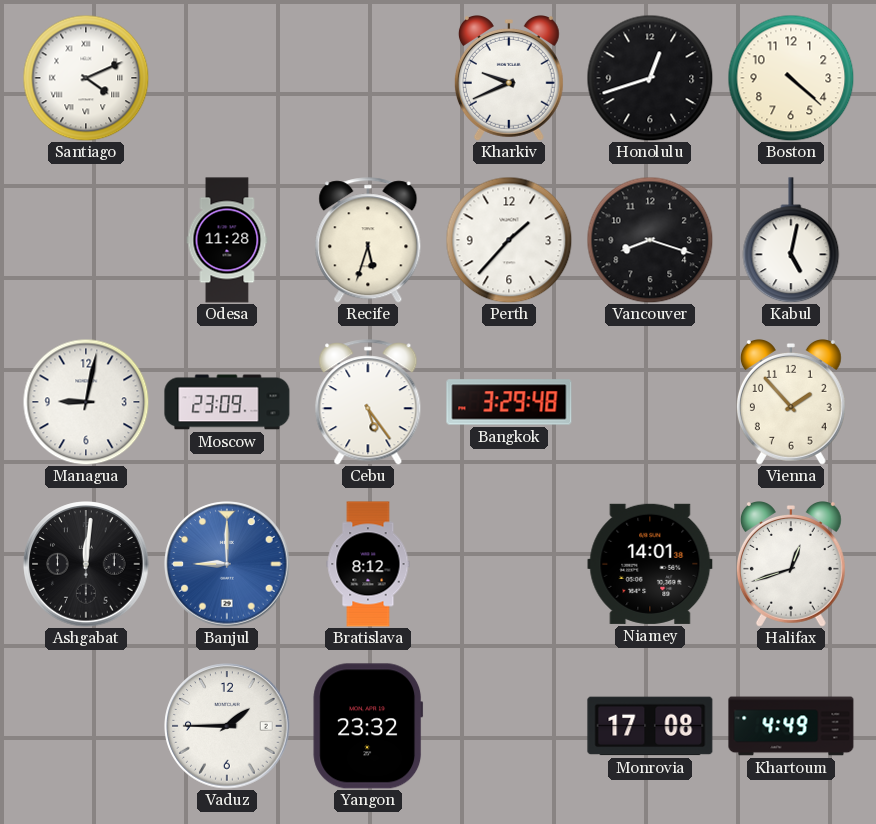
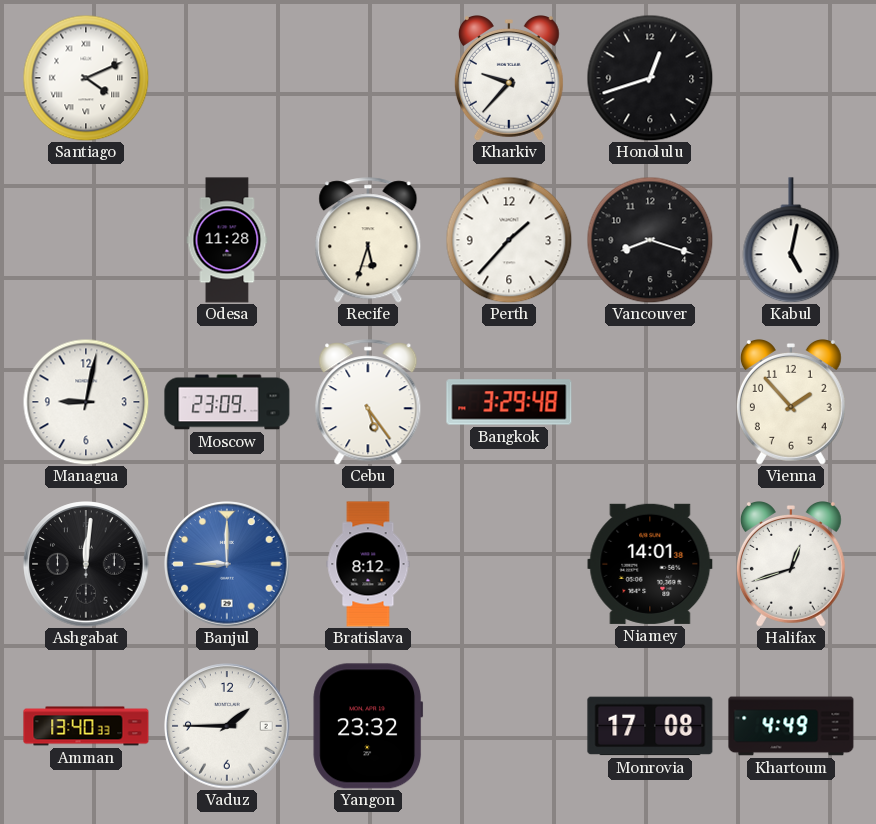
Kharkiv: 9:41 -> 9:37 (509, 79)
Boston: 4:22 -> none (791, 78)
Amman: none -> 13:40 (86, 726)
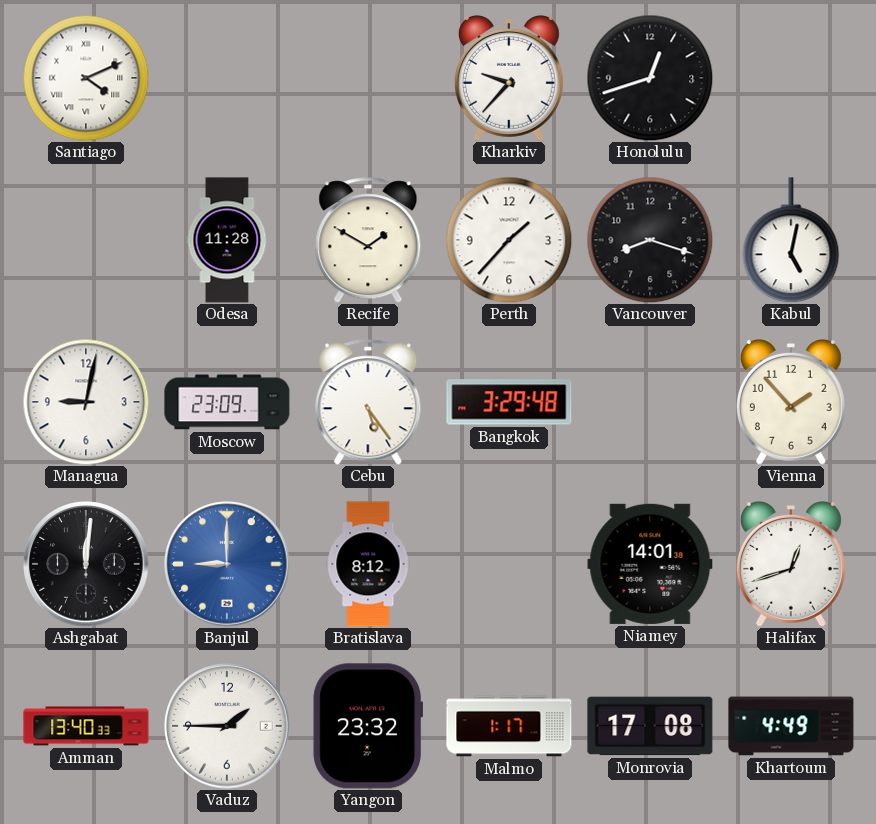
Recife: 5:33 -> 1:50 (368, 240)
Malmo: none -> 1:17 (509, 726)
